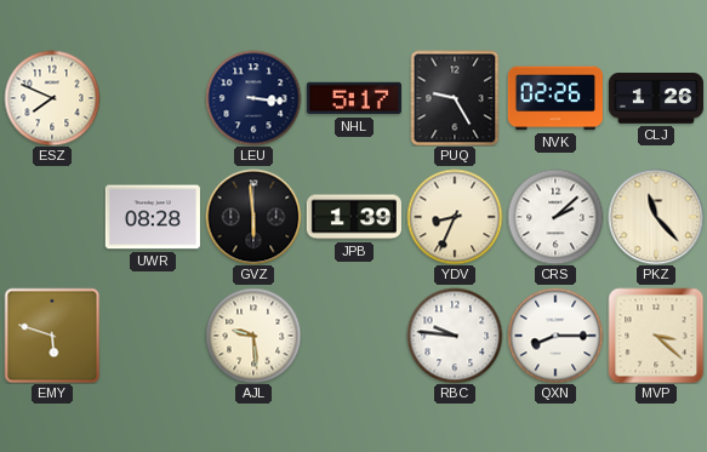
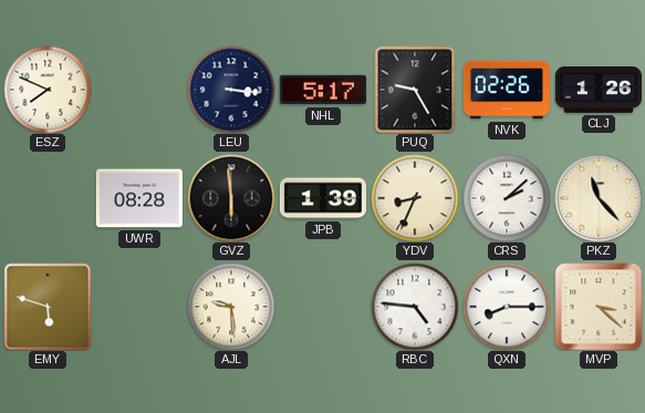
RBC: 9:46 -> 4:46 (415, 307)
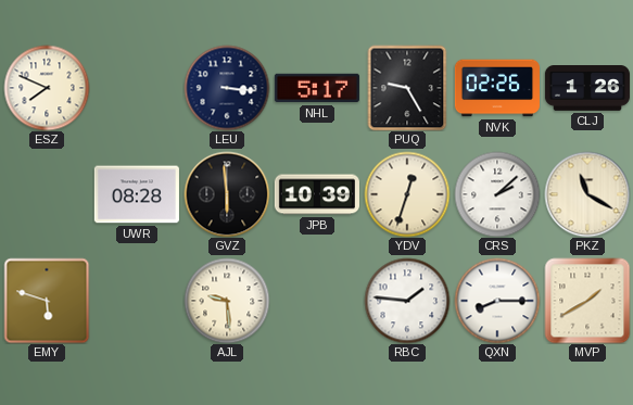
JPB: 1:39 -> 10:39 (317, 194)
YDV: 8:34 -> 12:33 (407, 194)
PKZ: 11:23 -> 11:20 (587, 194)
RBC: 4:46 -> 1:46 (407, 301)
MVP: 3:22 -> 1:40 (587, 301)
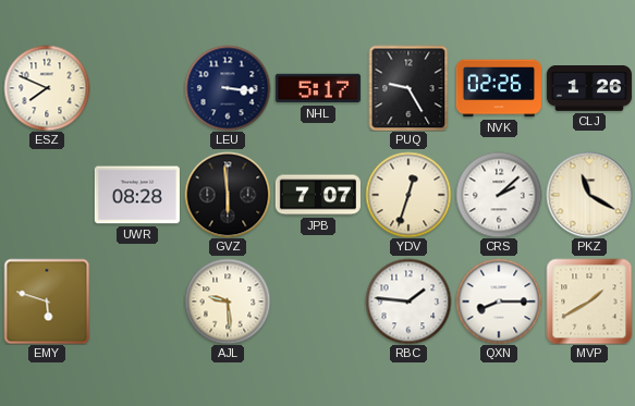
JPB: 10:39 -> 7:07 (318, 195)
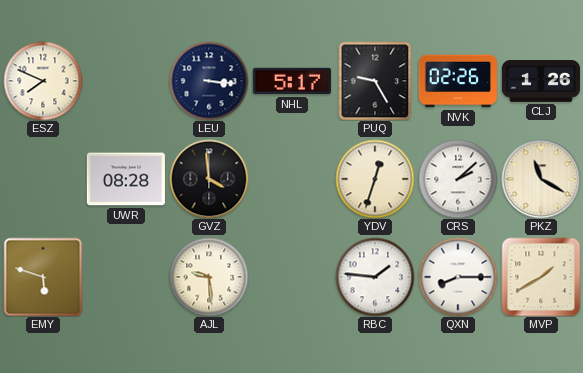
GVZ: 5:59 -> 3:59 (209, 179)
JPB: 7:07 -> none (318, 195)
